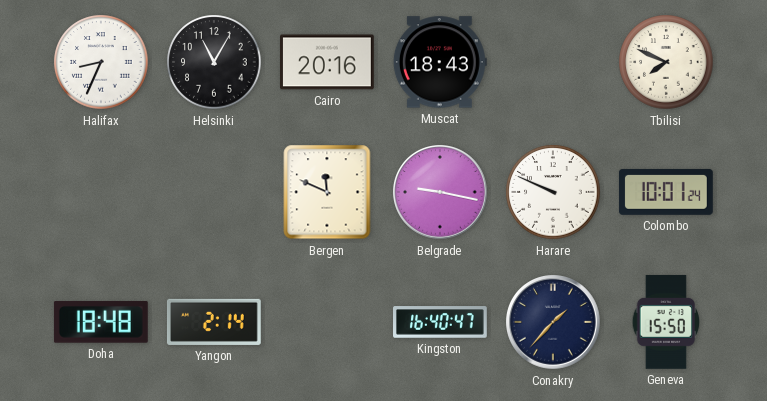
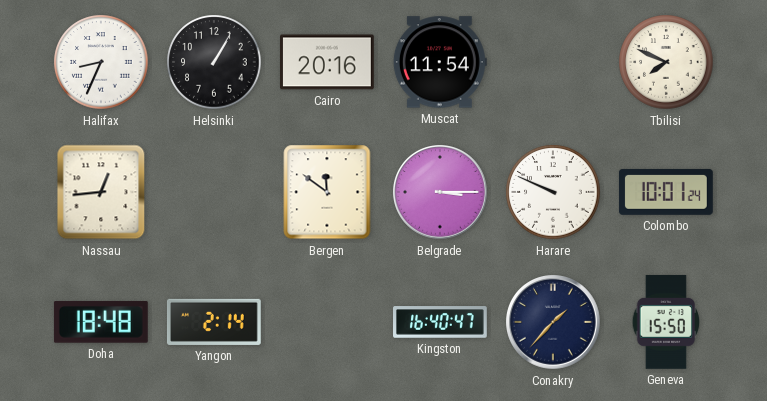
Helsinki: 11:05 -> 1:05 (214, 62)
Muscat: 18:43 -> 11:54 (440, 62)
Nassau: none -> 12:44 (101, 192)
Bergen: 11:49 -> 11:51 (327, 192)
Belgrade: 9:17 -> 3:15 (441, 193)
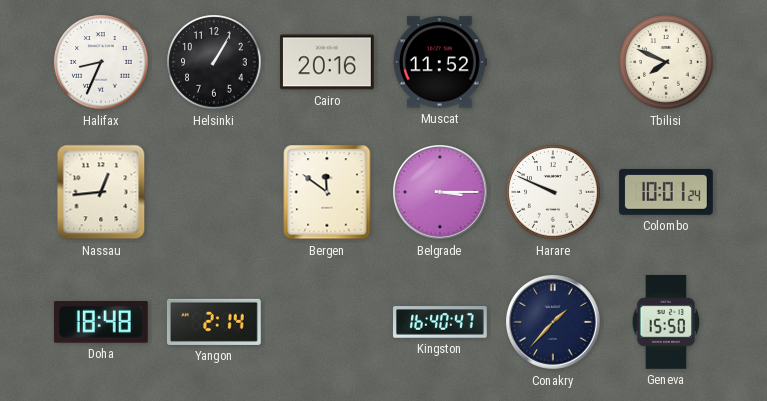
Muscat: 11:54 -> 11:52 (440, 62)
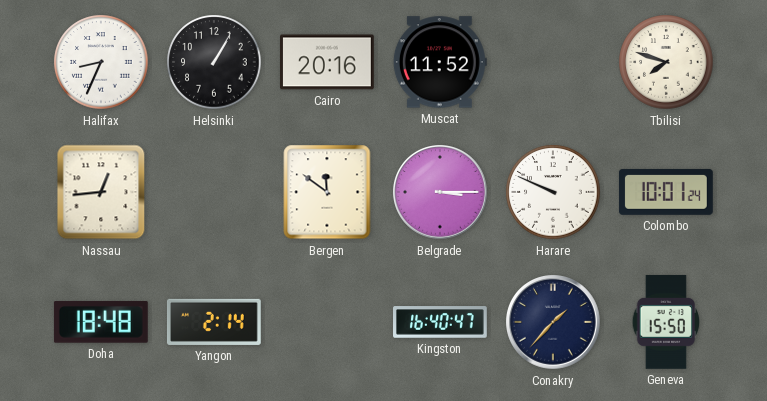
Tbilisi: 7:49 -> 7:48 (666, 62)
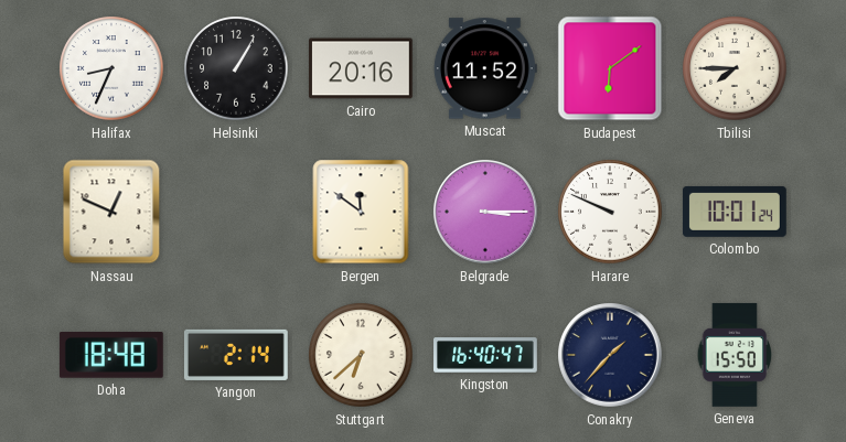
Budapest: none -> 6:09 (610, 68)
Tbilisi: 7:48 -> 7:45 (735, 68)
Nassau: 12:44 -> 12:49 (111, 212)
Stuttgart: none -> 6:38 (361, 355)
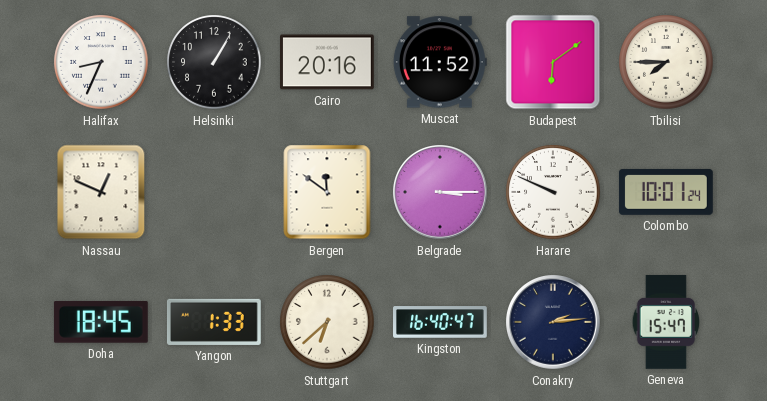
Doha: 18:48 -> 18:45 (101, 323)
Yangon: 2:14 -> 1:33 (214, 322)
Conakry: 1:37 -> 2:14 (554, 323)
Geneva: 15:50 -> 15:47 (665, 322)
